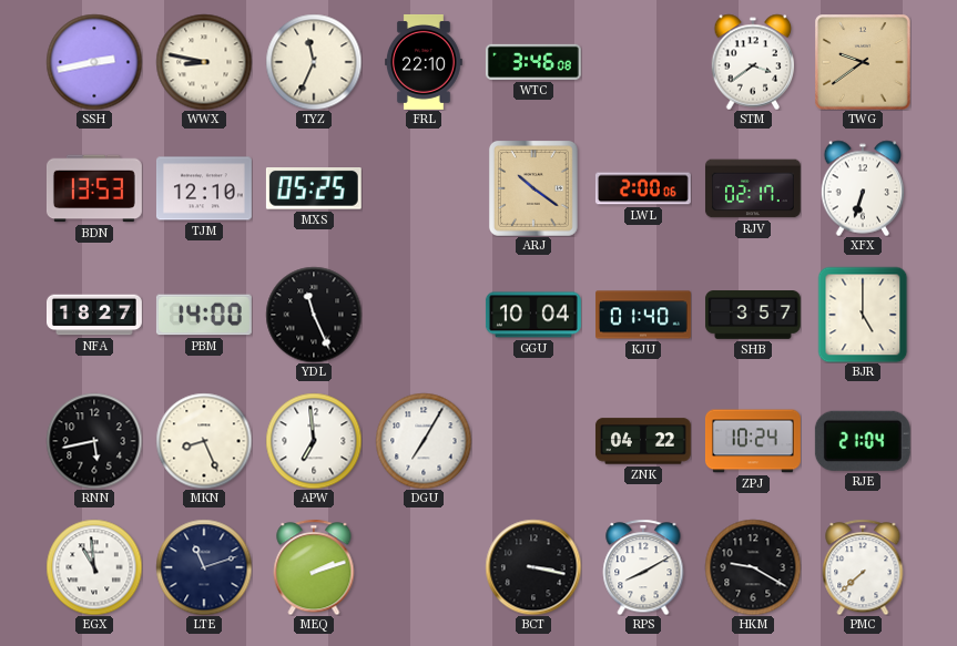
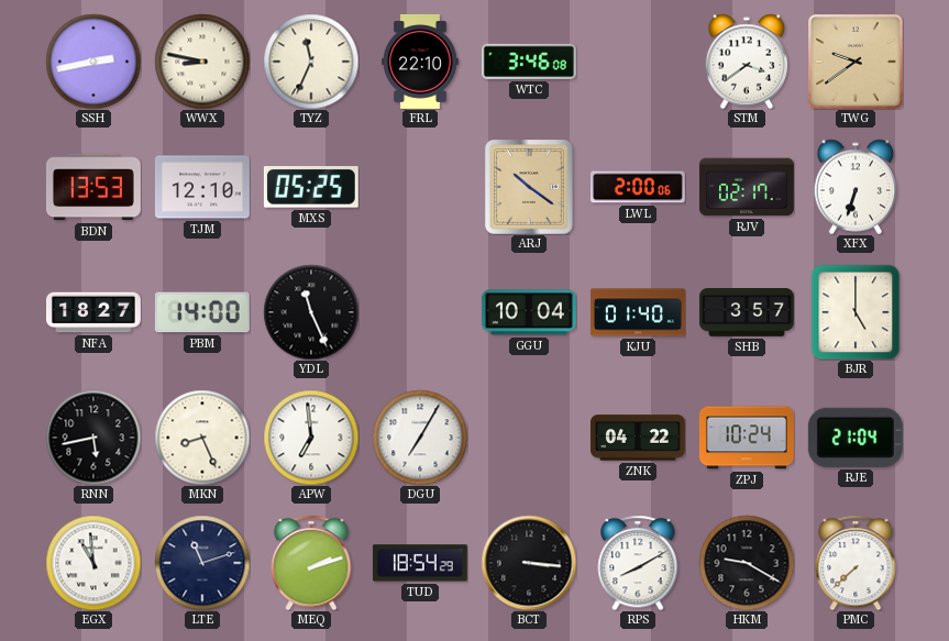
TUD: none -> 18:54 (420, 563)
BCT: 3:17 -> 3:16 (529, 563)
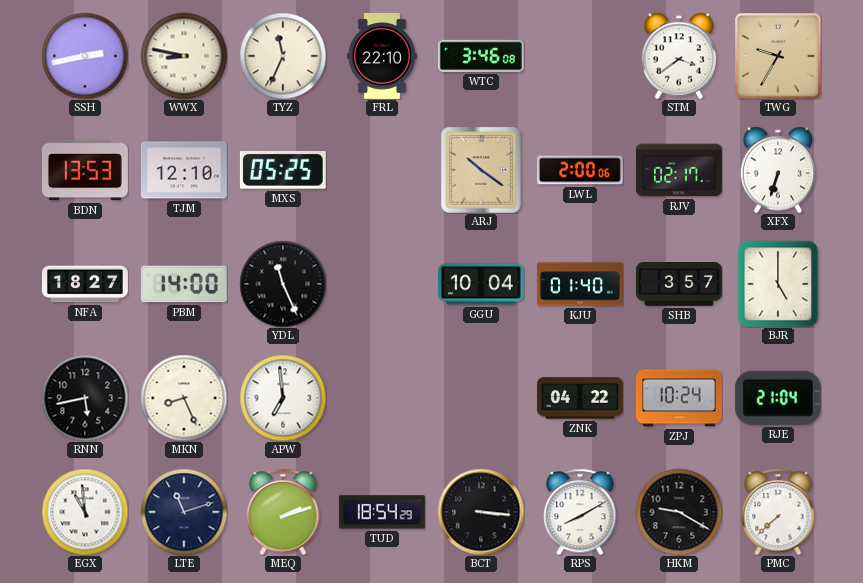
TWG: 9:39 -> 9:35 (778, 56)
DGU: 7:05 -> none (420, 438)
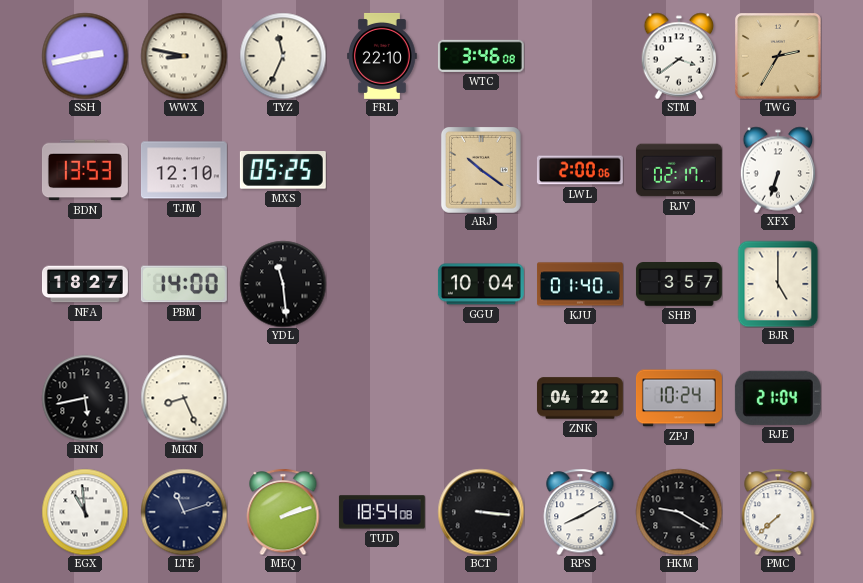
TWG: 9:35 -> 2:35 (778, 56)
YDL: 11:26 -> 11:29 (283, 284)
APW: 6:59 -> none (283, 398)
TUD: 18:54:29 -> 18:54:08 (382, 512)
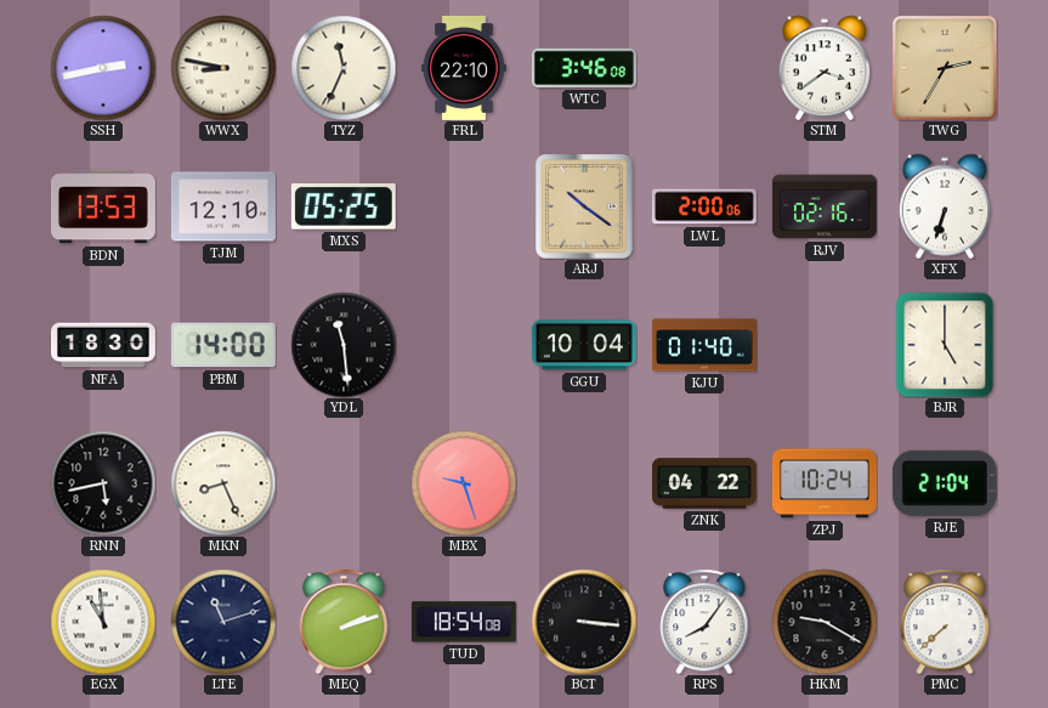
RJV: 02:17 -> 02:16 (825, 206)
NFA: 18:27 -> 18:30 (104, 345)
SHB: 3:57 -> none (679, 285)
MBX: none -> 9:27 (464, 483)
RPS: 8:10 -> 8:06 (704, 622)
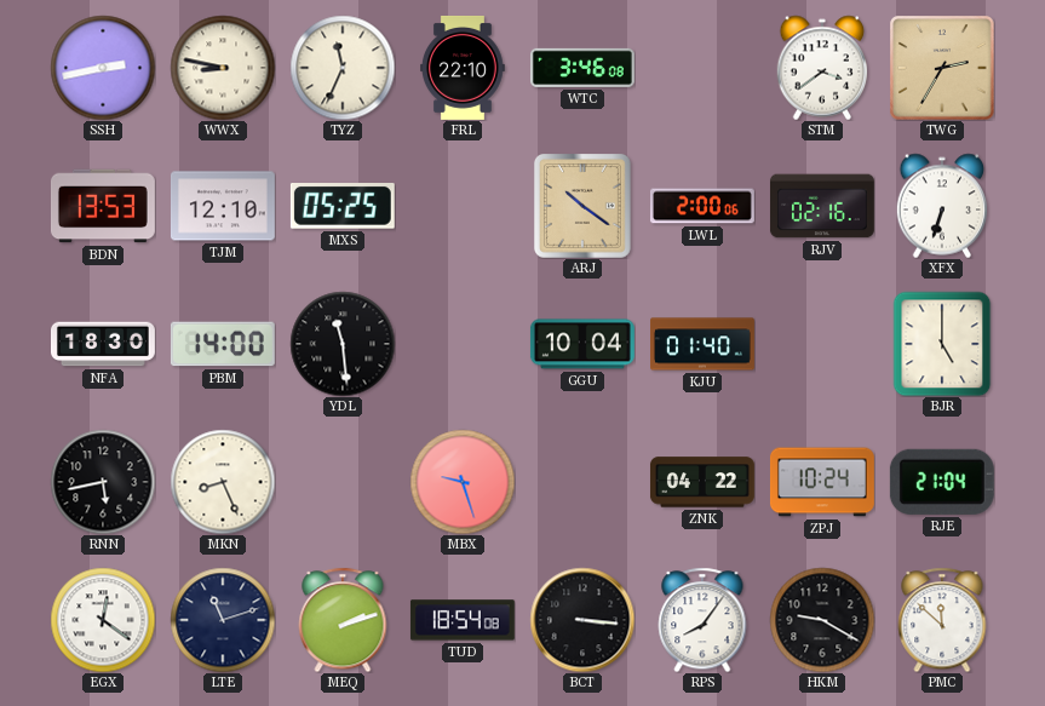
EGX: 10:59 -> 12:21 (103, 620)
PMC: 7:38 -> 11:52 (942, 620)
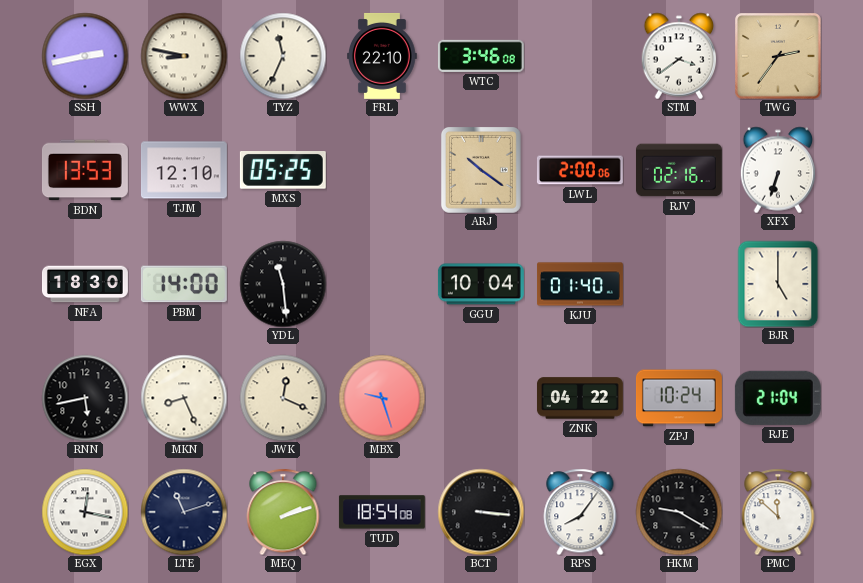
TWG: 2:35 -> 2:36 (778, 56)
JWK: none -> 12:19 (283, 398)
EGX: 12:21 -> 12:17 (85, 512)
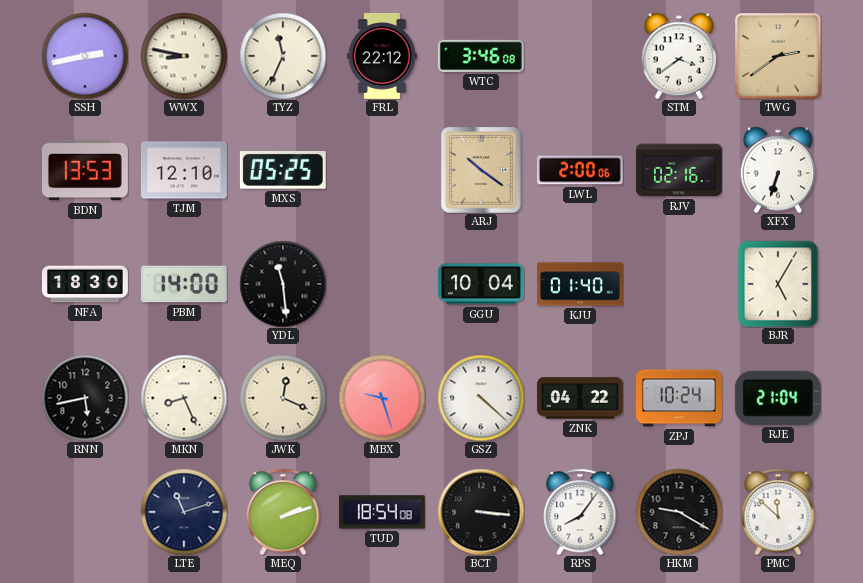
FRL: 22:10 -> 22:12 (383, 56)
TWG: 2:36 -> 2:39 (778, 56)
BJR: 5:00 -> 5:05 (778, 284)
GSZ: none -> 4:22 (481, 398)
EGX: 12:17 -> none (85, 512)
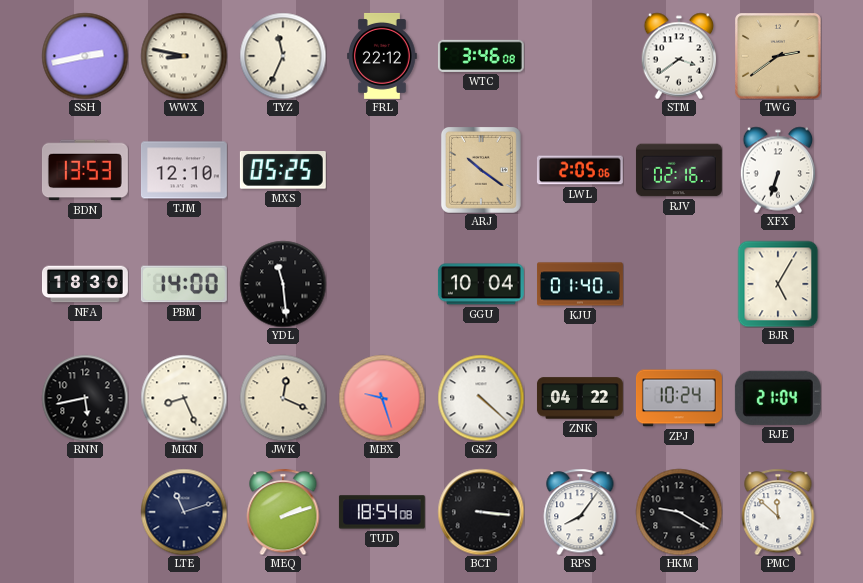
LWL: 2:00 -> 2:05 (580, 170)
